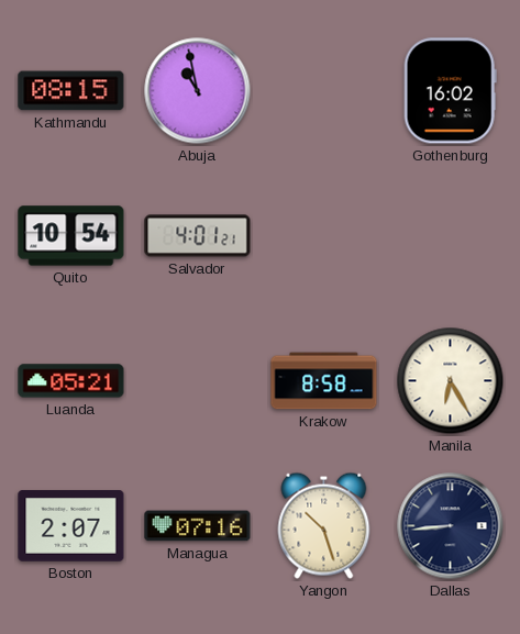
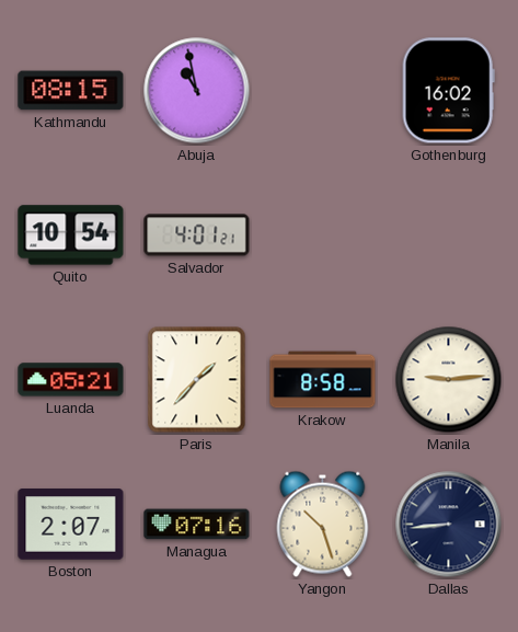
Paris: none -> 1:37 (197, 380)
Manila: 6:25 -> 9:14 (449, 380)
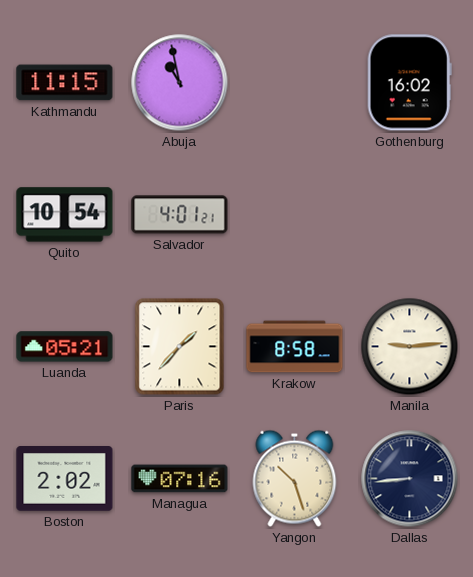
Kathmandu: 08:15 -> 11:15 (65, 83)
Boston: 2:07 -> 2:02 (65, 479)
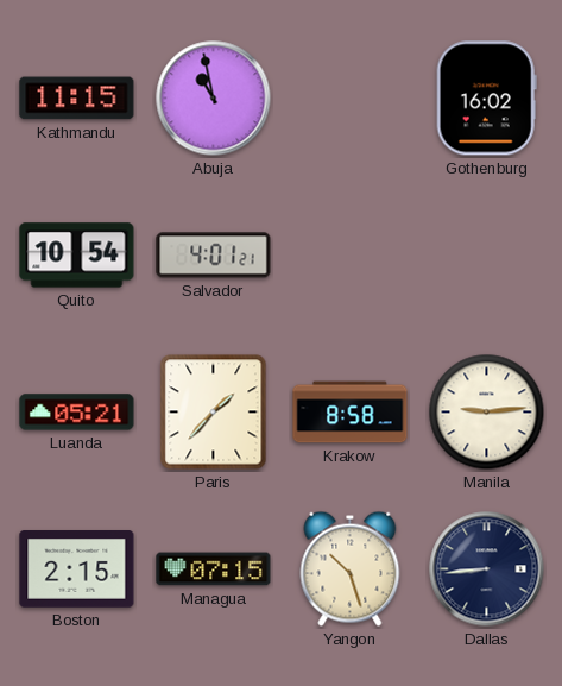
Boston: 2:02 -> 2:15 (77, 569)
Managua: 07:16 -> 07:15 (214, 569)
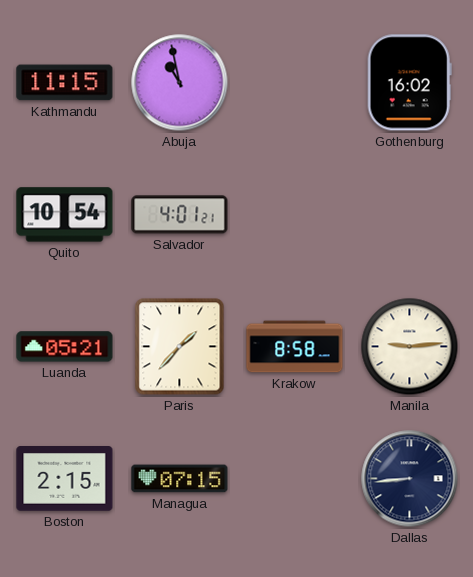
Yangon: 10:27 -> none (351, 568)
